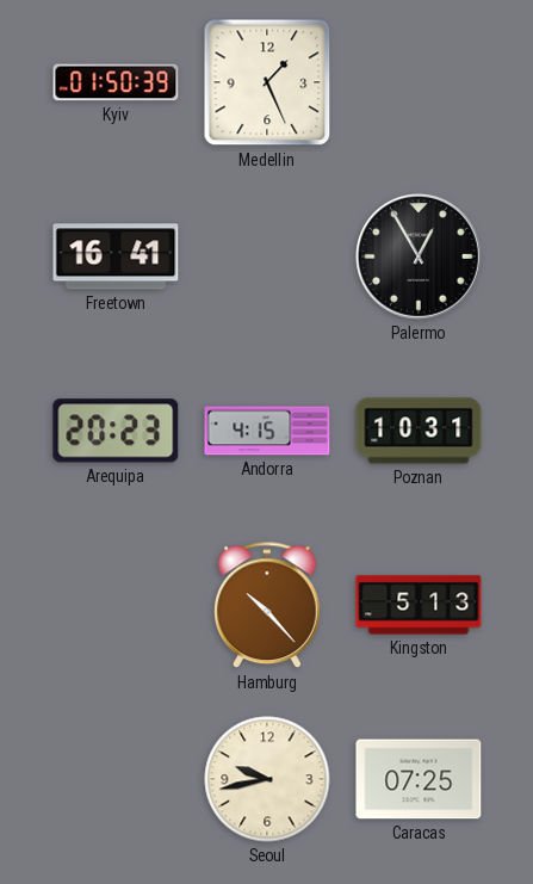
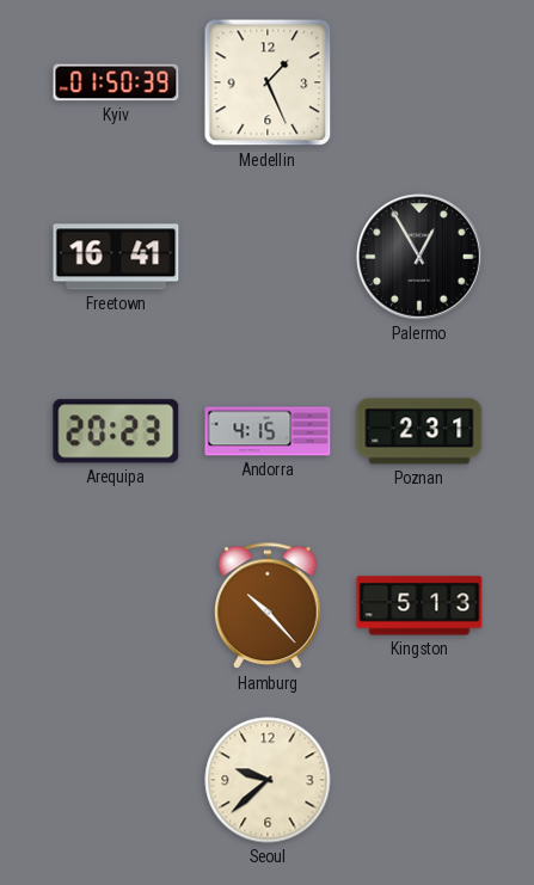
Poznan: 10:31 -> 2:31 (419, 431)
Seoul: 9:43 -> 9:38 (268, 780)
Caracas: 07:25 -> none (419, 779)
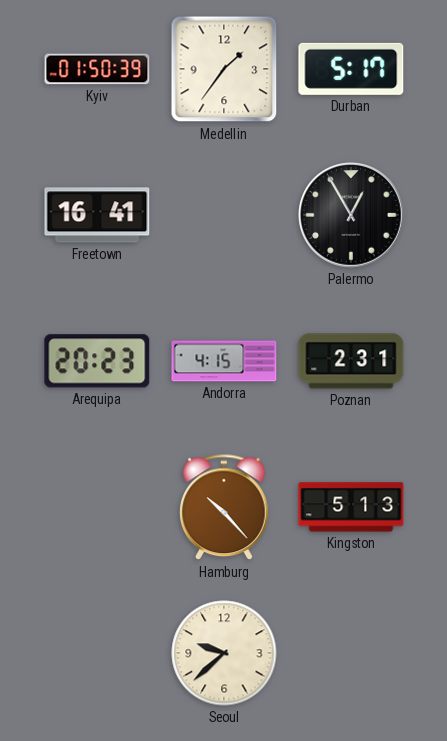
Medellin: 1:26 -> 1:36 (224, 69)
Durban: none -> 5:17 (351, 69)
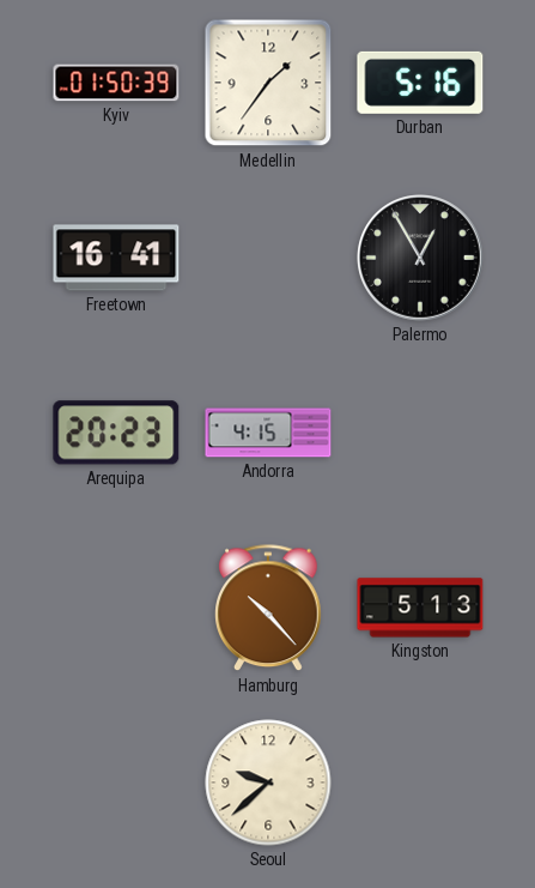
Durban: 5:17 -> 5:16 (420, 83)
Poznan: 2:31 -> none (351, 361)
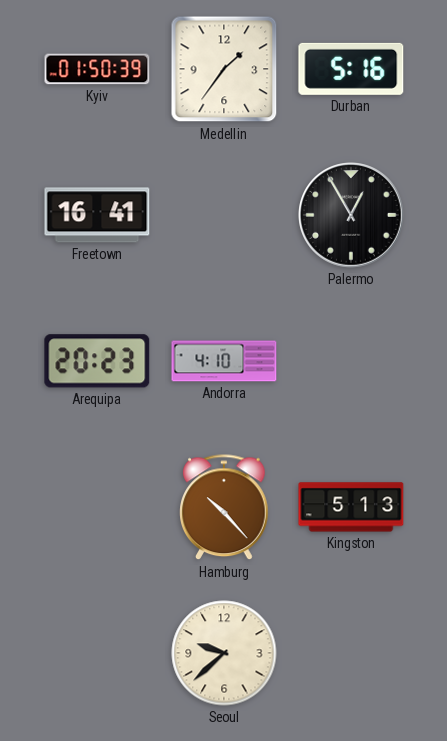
Andorra: 4:15 -> 4:10 (224, 361)
